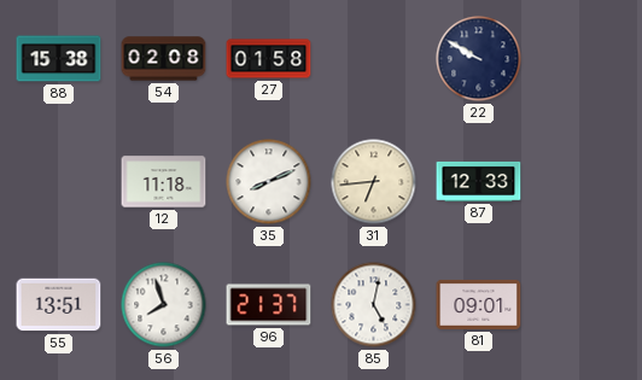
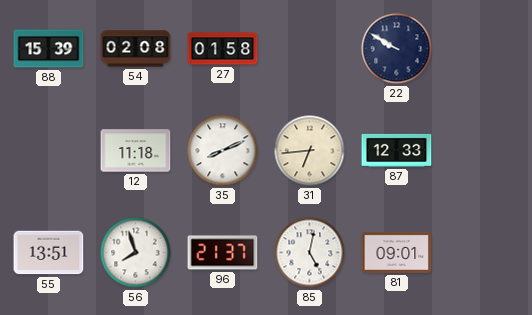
88: 15:38 -> 15:39 (49, 49)
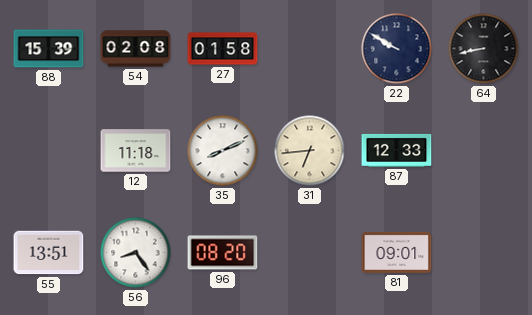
64: none -> 8:43 (484, 49)
56: 7:57 -> 8:24 (136, 253)
96: 21:37 -> 08:20 (223, 253)
85: 5:02 -> none (310, 253)
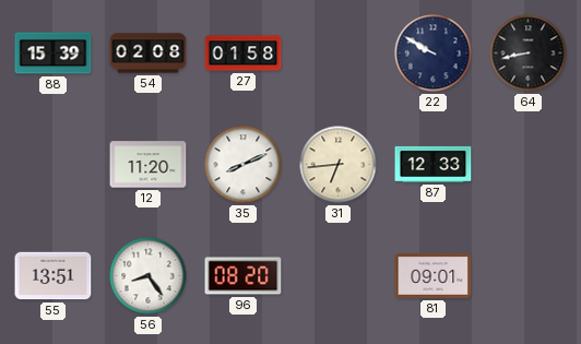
12: 11:18 -> 11:20 (149, 165)
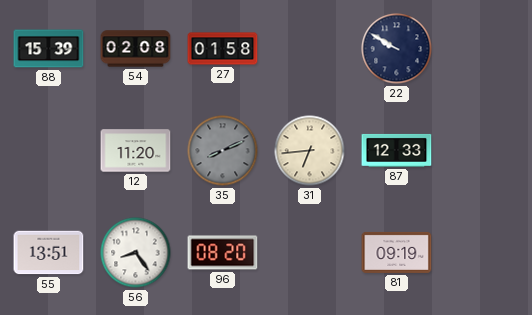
64: 8:43 -> none (529, 54)
35 dial: white -> grey (223, 151)
81: 09:01 -> 09:19 (397, 252)
